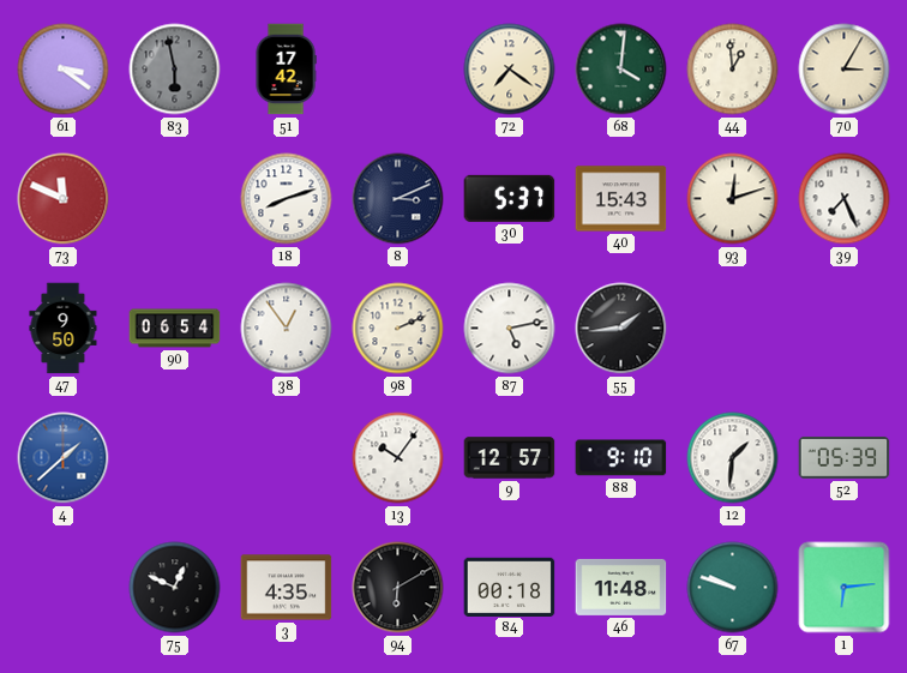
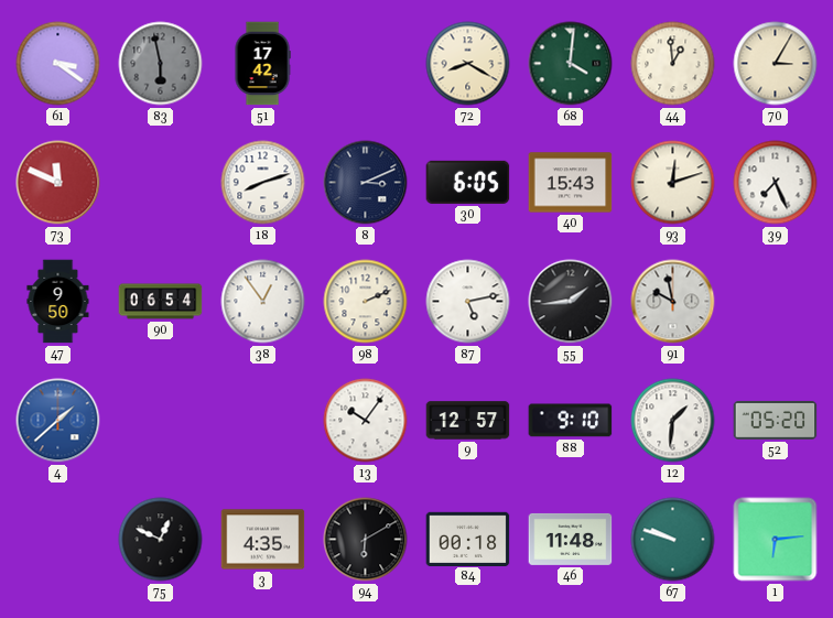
72: 7:21 -> 8:20 (468, 64)
30: 5:37 -> 6:05 (468, 182)
91: none -> 9:58 (673, 302)
52: 05:39 -> 05:20 (776, 420)
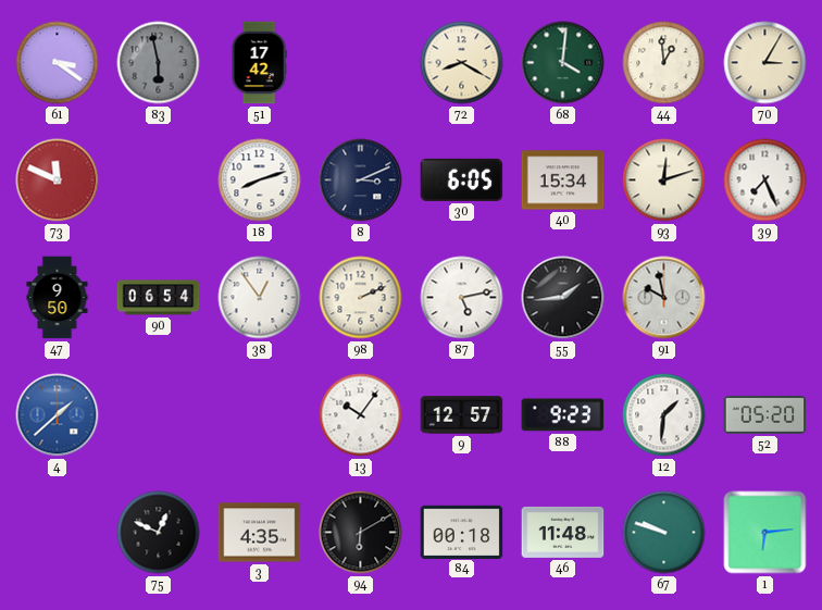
40: 15:43 -> 15:34 (563, 180)
88: 9:10 -> 9:23 (563, 415)
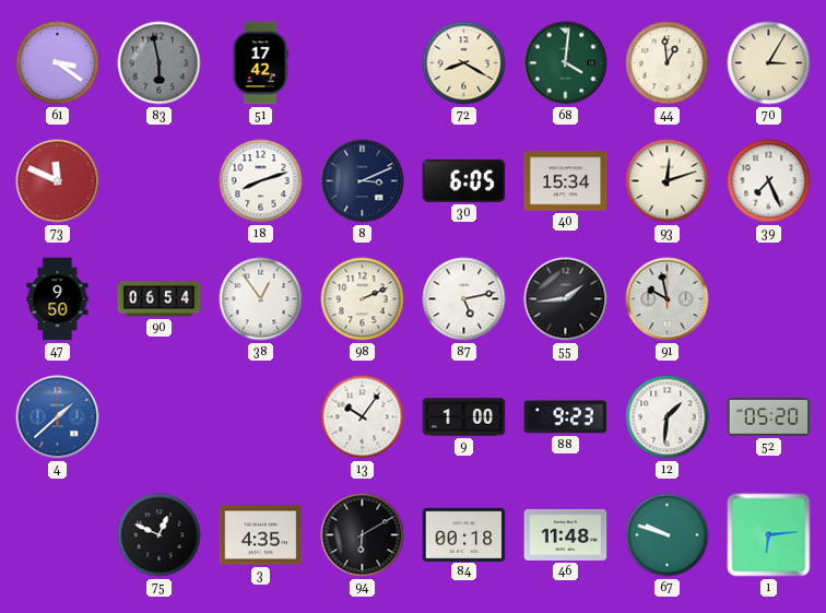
9: 12:57 -> 1:00 (464, 417)
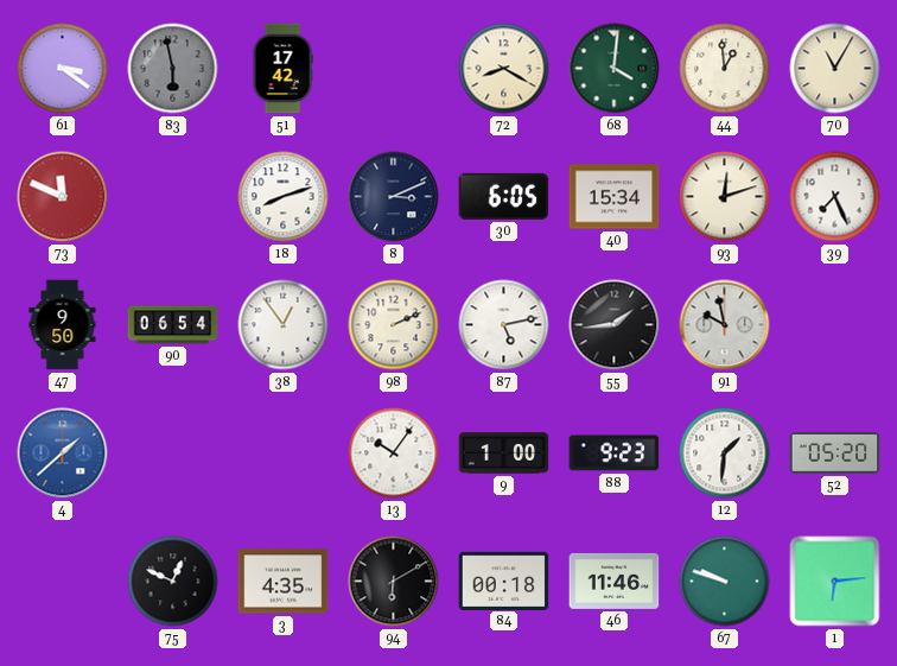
70: 3:05 -> 11:05 (835, 69)
46: 11:48 -> 11:46 (615, 581)
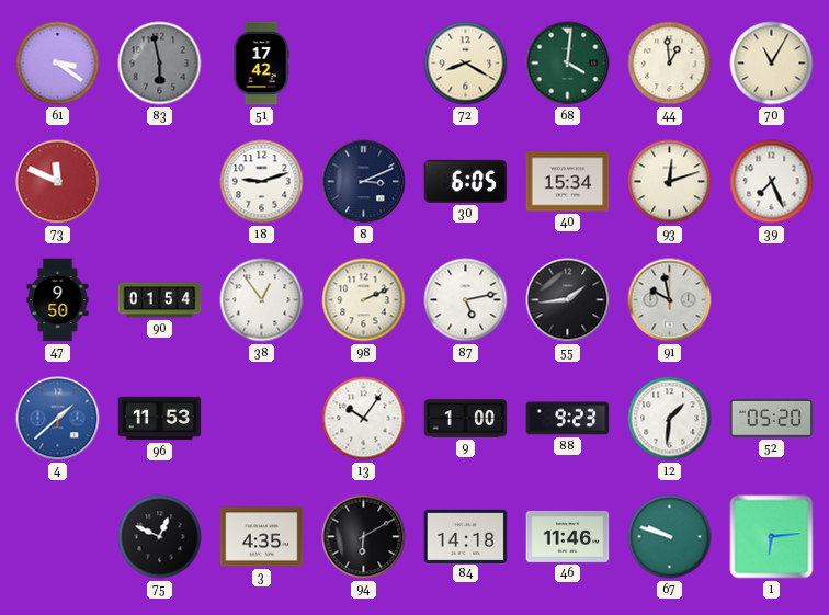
18: 8:12 -> 9:12 (262, 182)
90: 06:54 -> 01:54 (160, 300)
96: none -> 11:53 (160, 419)
84: 00:18 -> 14:18 (466, 536)
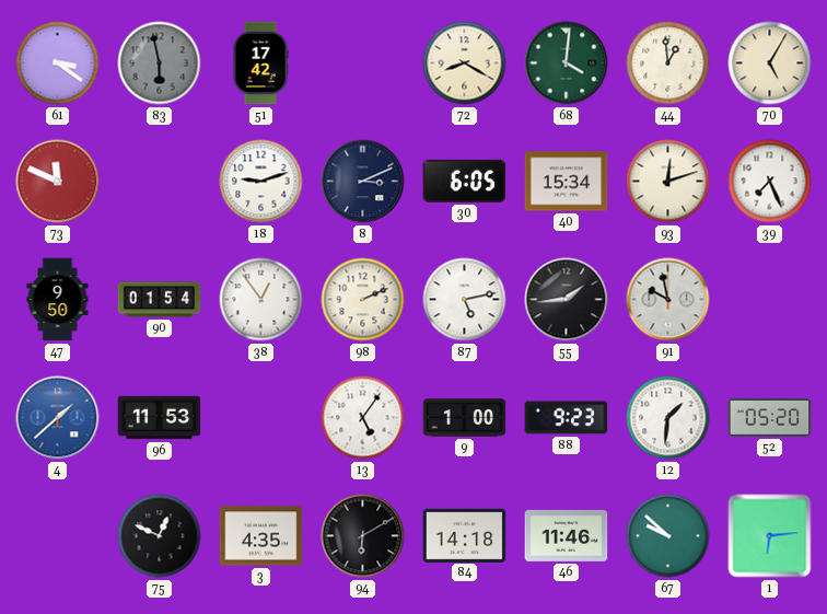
70: 11:05 -> 5:05 (770, 63)
13: 10:06 -> 5:06 (363, 418)
67: 9:48 -> 9:52 (668, 536)
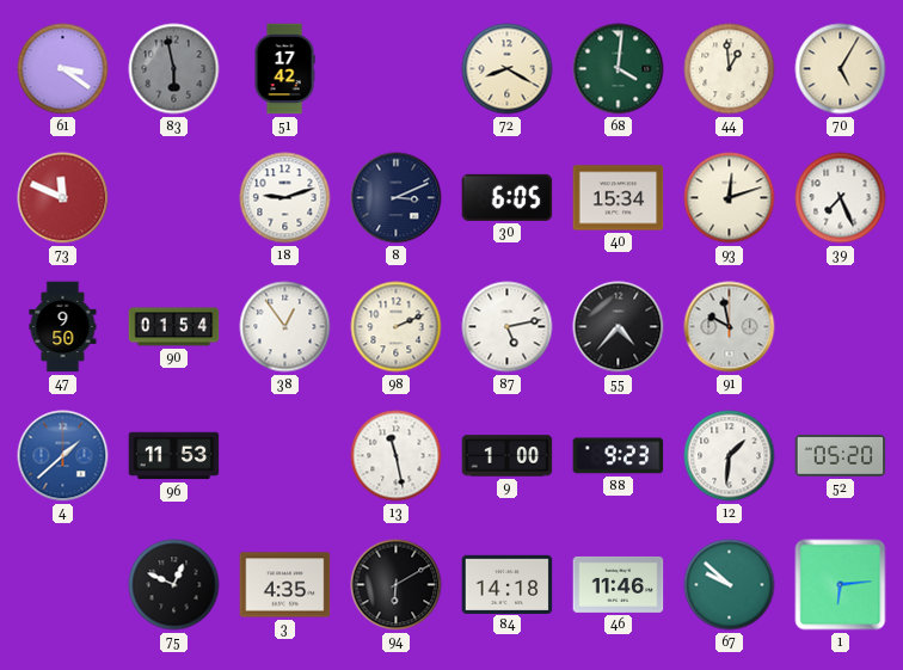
55: 1:44 -> 4:37 (619, 327)
13: 5:06 -> 11:28 (397, 456)
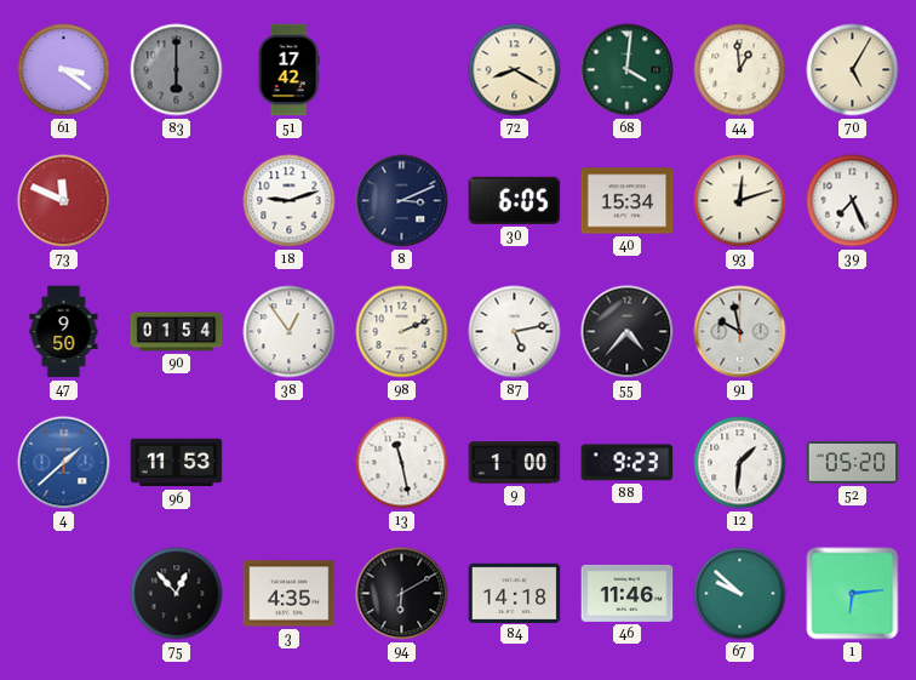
83: 5:58 -> 6:00 (177, 70)
75: 12:49 -> 12:53 (177, 594)
